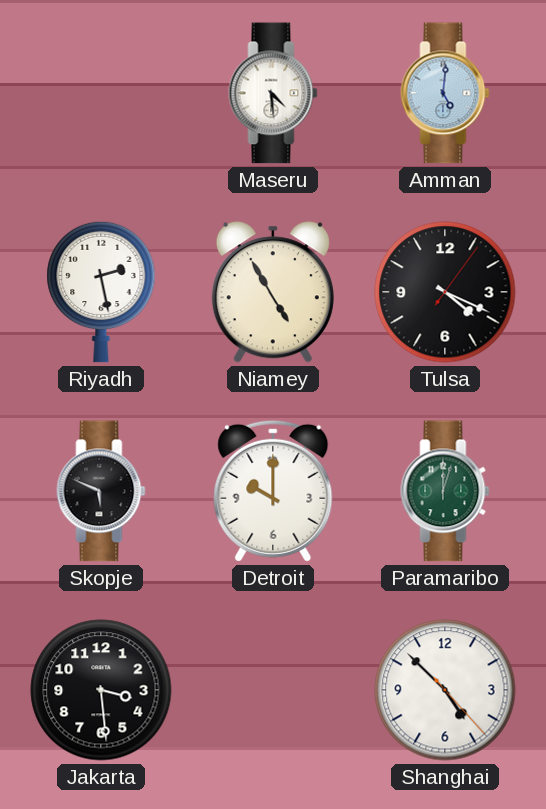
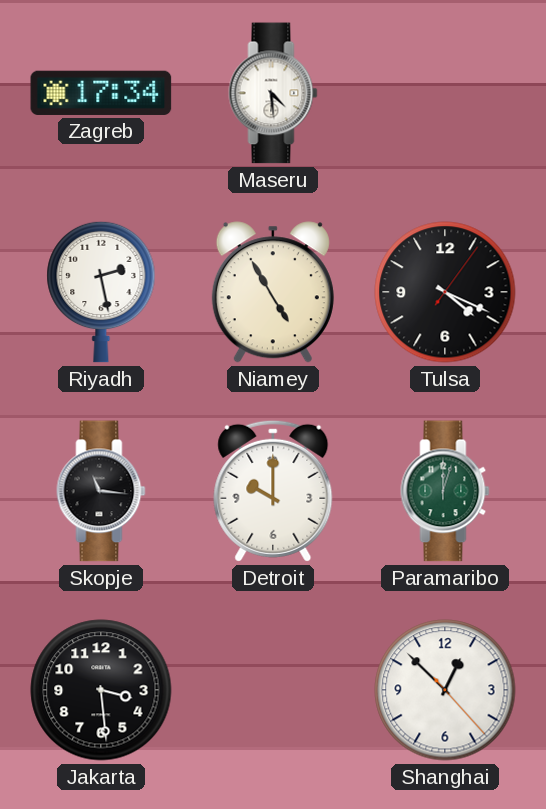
Zagreb: none -> 17:34 (101, 93)
Amman: 5:01 -> none (445, 93)
Skopje: 5:49 -> 11:16 (101, 491)
Shanghai: 4:52 -> 12:52 (445, 690)
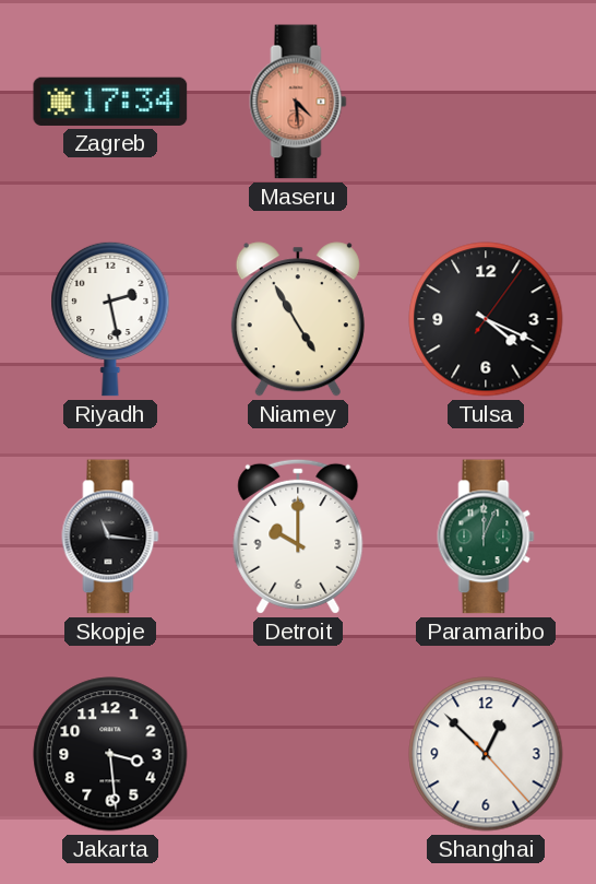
Maseru dial: white -> salmon (298, 102)
Paramaribo: 12:03 -> 12:04 (486, 537)
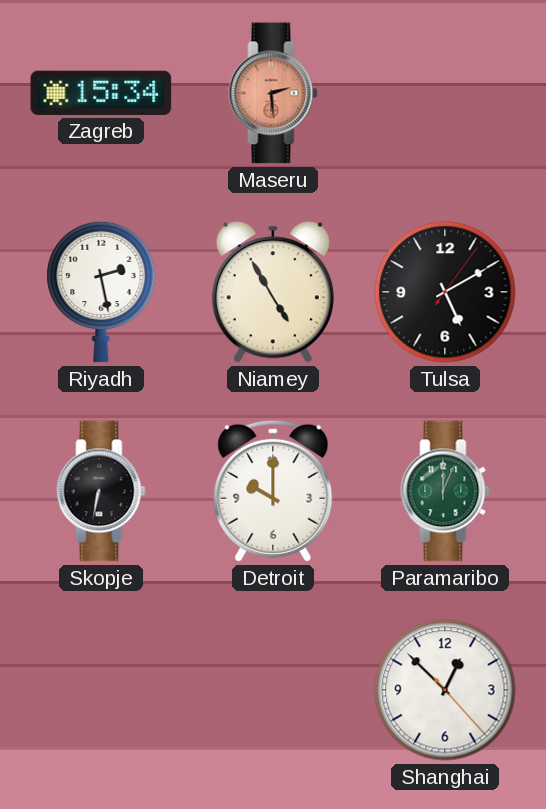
Zagreb: 17:34 -> 15:34 (101, 93)
Maseru: 4:29 -> 2:29 (273, 93)
Tulsa: 4:19 -> 5:10 (445, 292)
Skopje: 11:16 -> 6:32 (101, 491)
Jakarta: 3:29 -> none (110, 754)
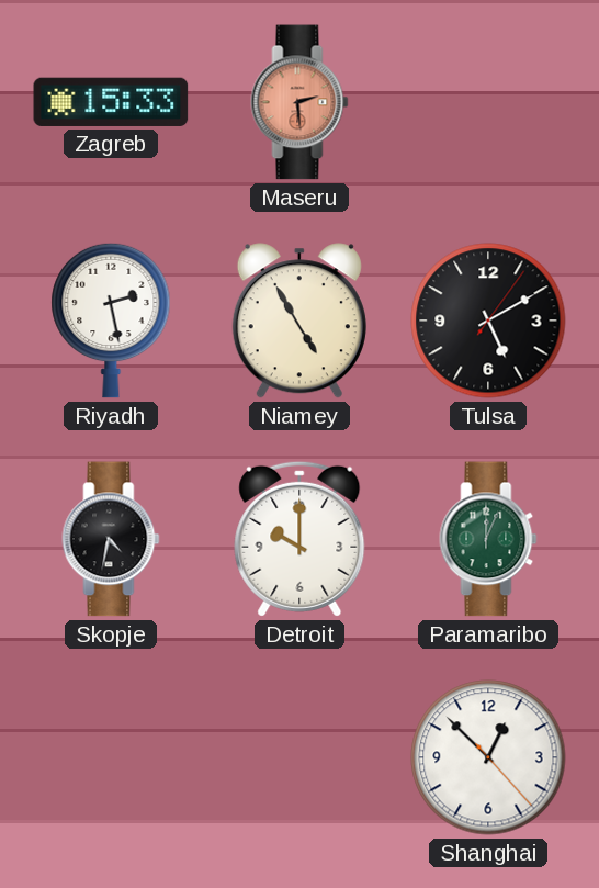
Zagreb: 15:34 -> 15:33 (111, 102)
Skopje: 6:32 -> 4:32 (111, 539)
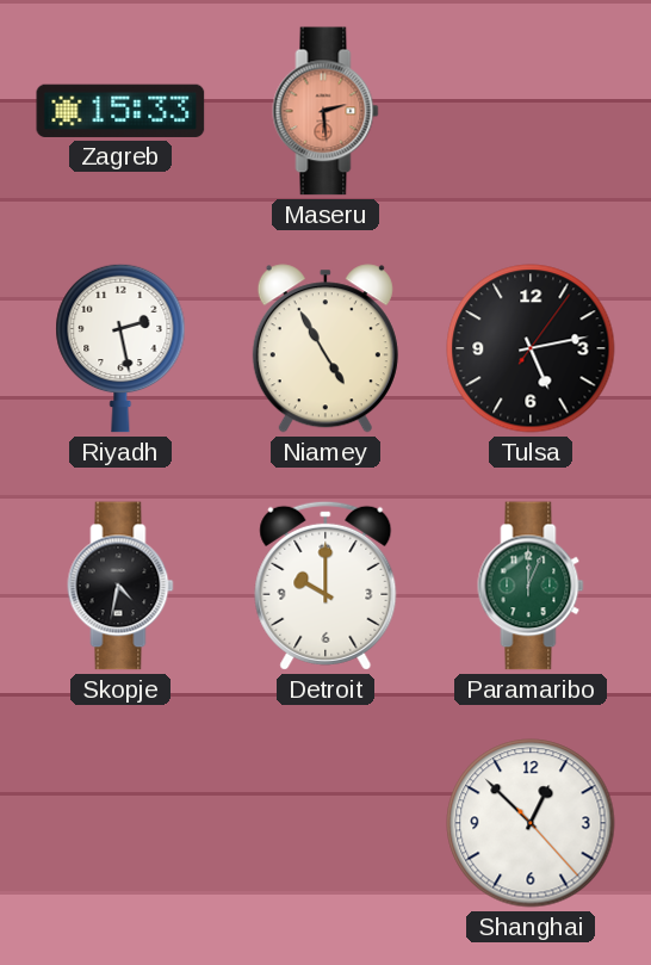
Tulsa: 5:10 -> 5:13 (531, 348)
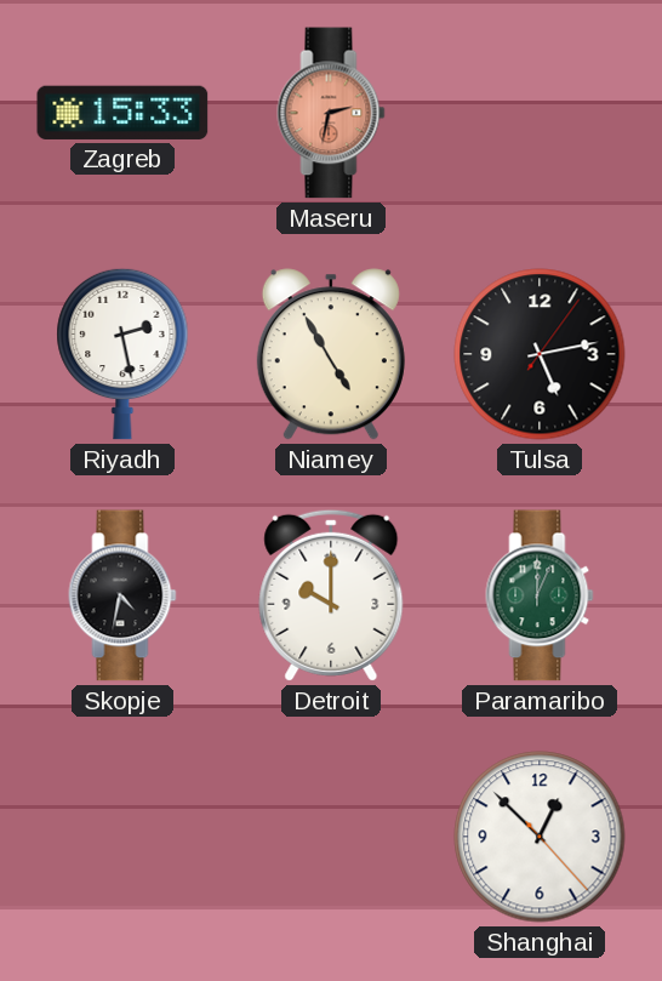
Maseru: 2:29 -> 2:32 (331, 113)
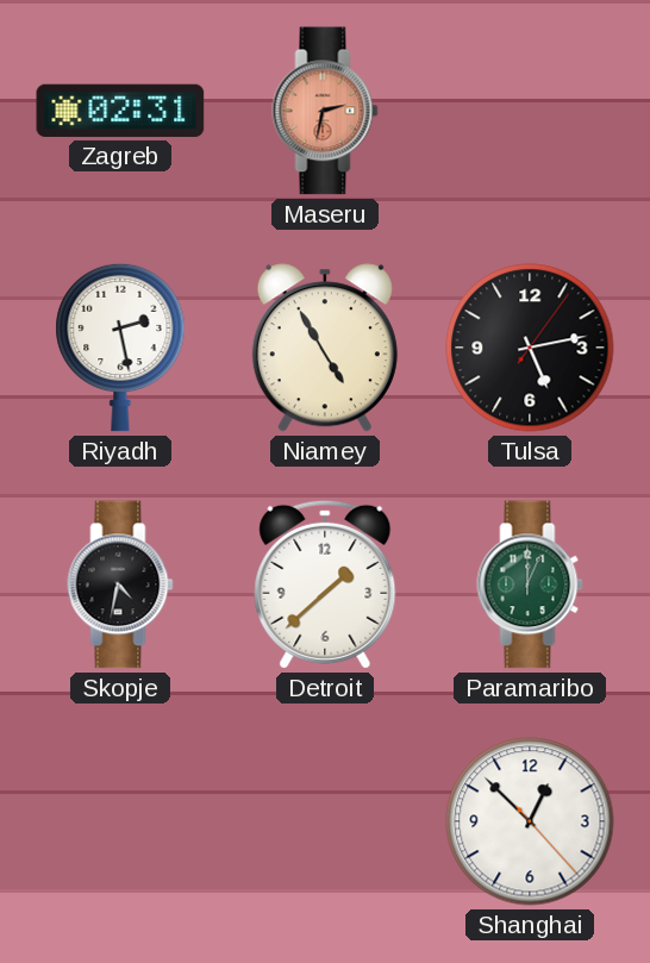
Zagreb: 15:33 -> 02:31 (120, 111)
Detroit: 10:00 -> 1:38 (325, 584)
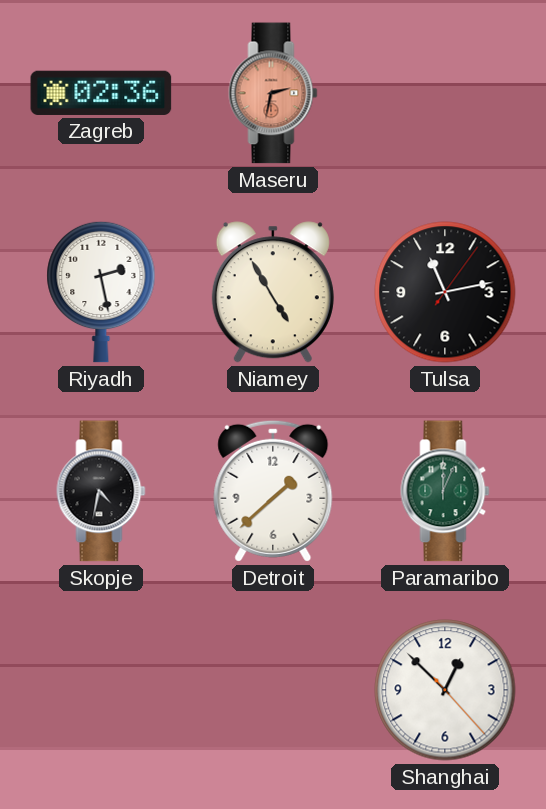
Zagreb: 02:31 -> 02:36 (101, 93)
Tulsa: 5:13 -> 11:13 (445, 292)
